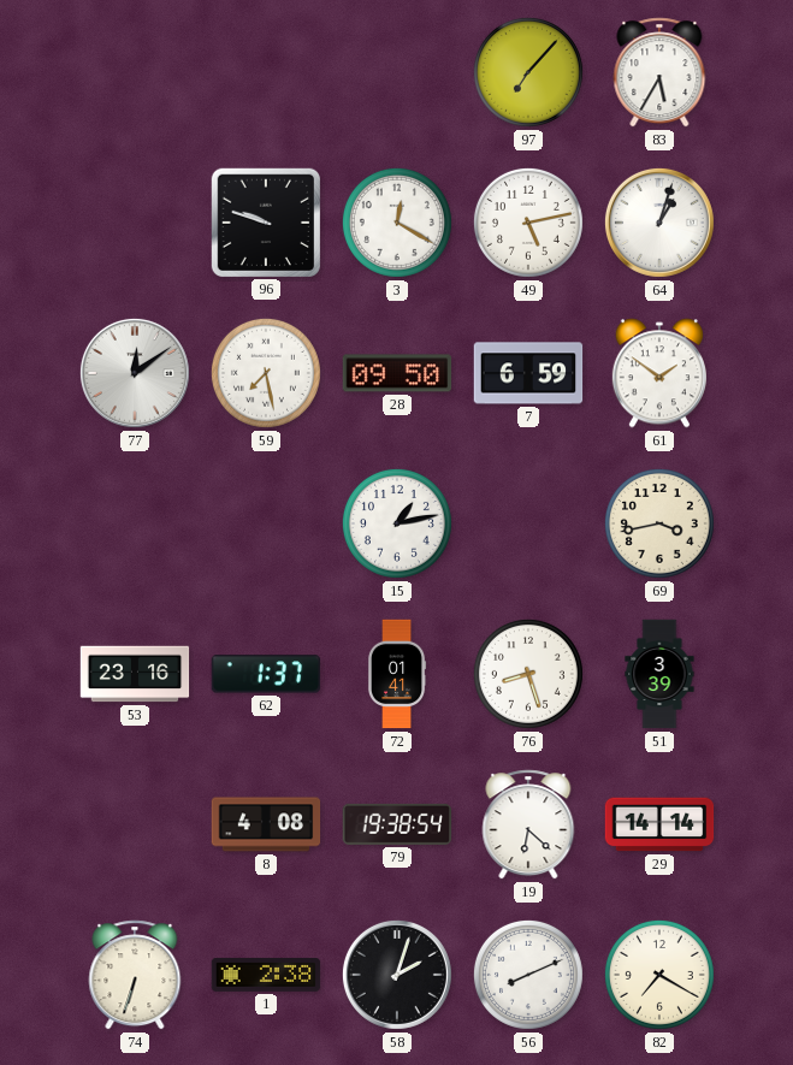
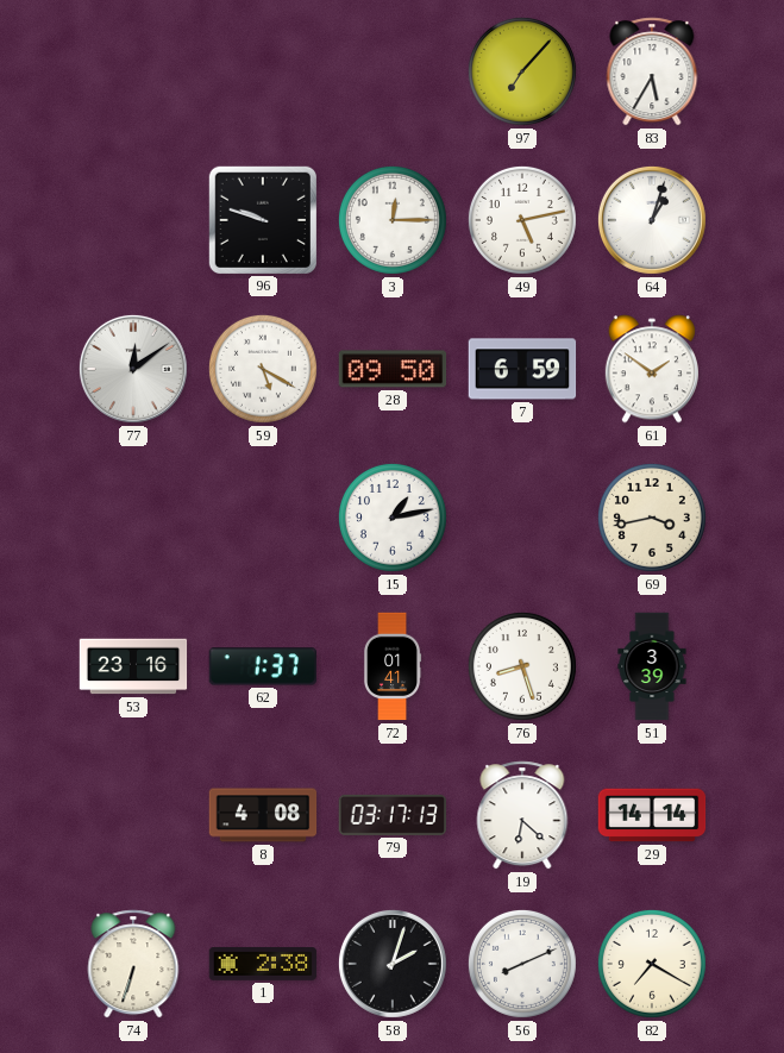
3: 12:20 -> 12:15 (393, 220)
59: 7:28 -> 5:20 (263, 369)
79: 19:38 -> 03:17 (393, 815)
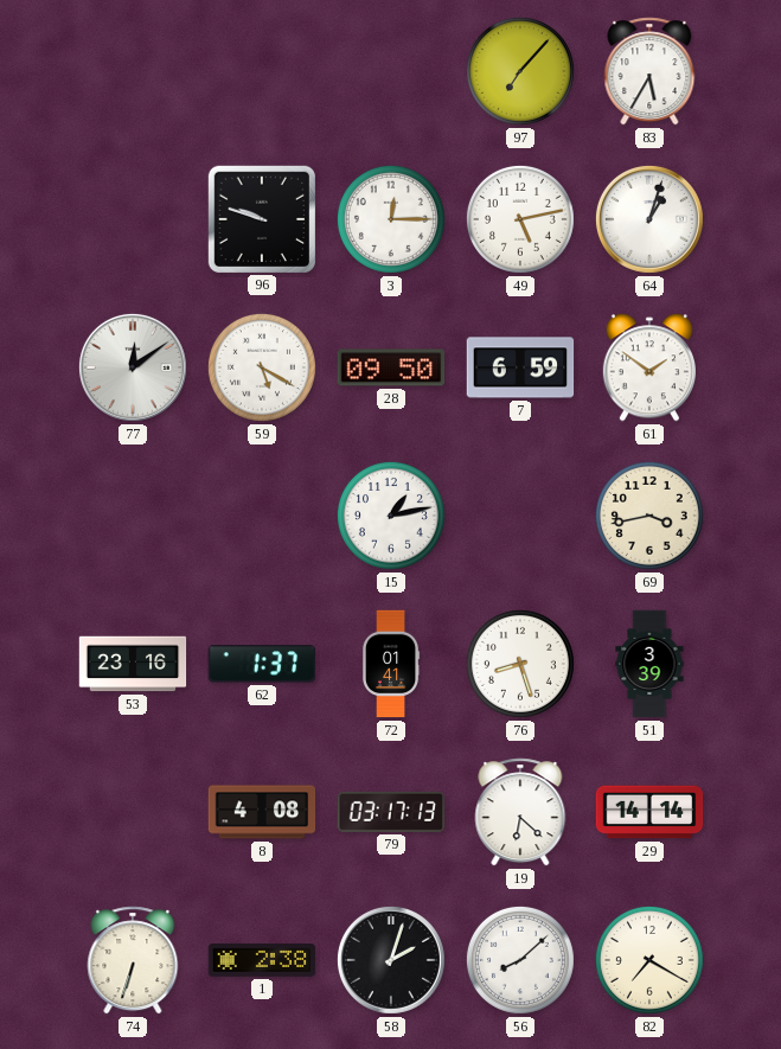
56: 8:11 -> 8:08 (520, 960)
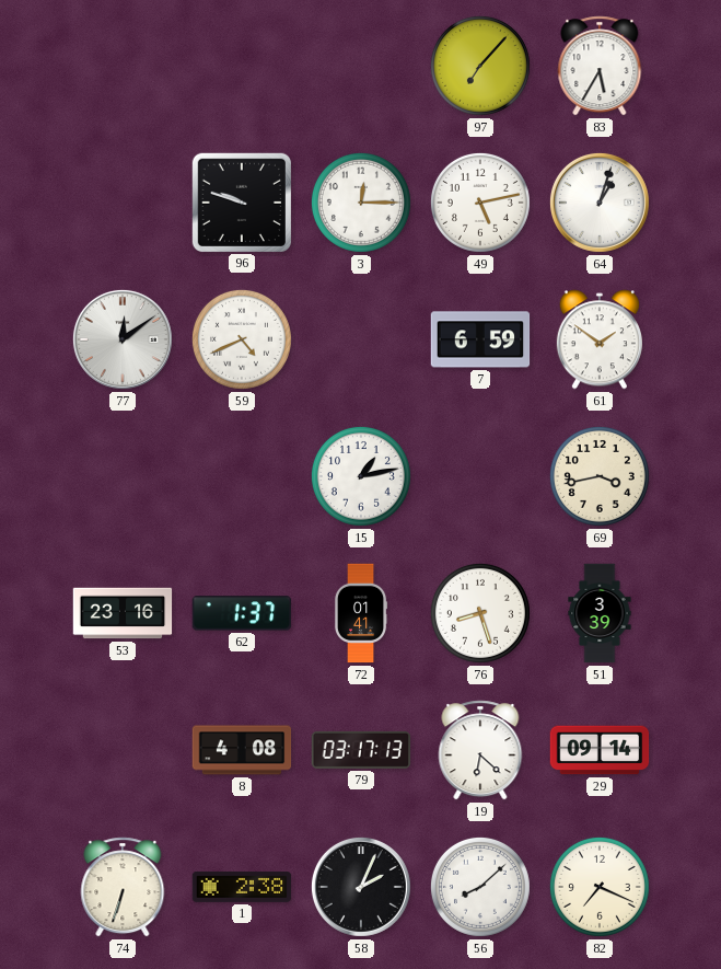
59: 5:20 -> 4:41 (242, 339)
28: 09:50 -> none (391, 367)
29: 14:14 -> 09:14 (600, 750)
58: 2:03 -> 2:04 (361, 887)
82: 7:20 -> 7:19 (600, 887)
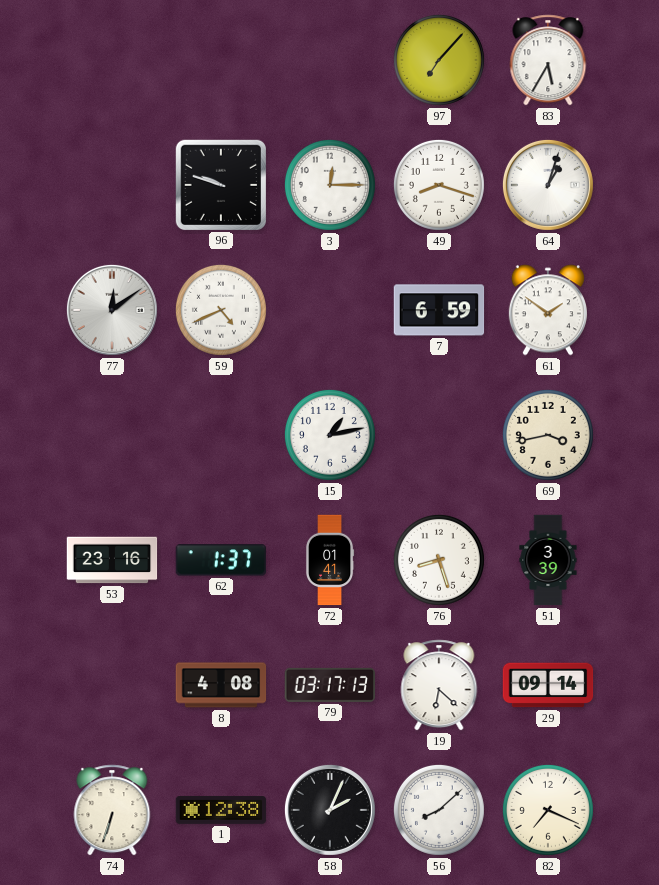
49: 5:13 -> 8:18 (439, 185)
1: 2:38 -> 12:38 (221, 810)
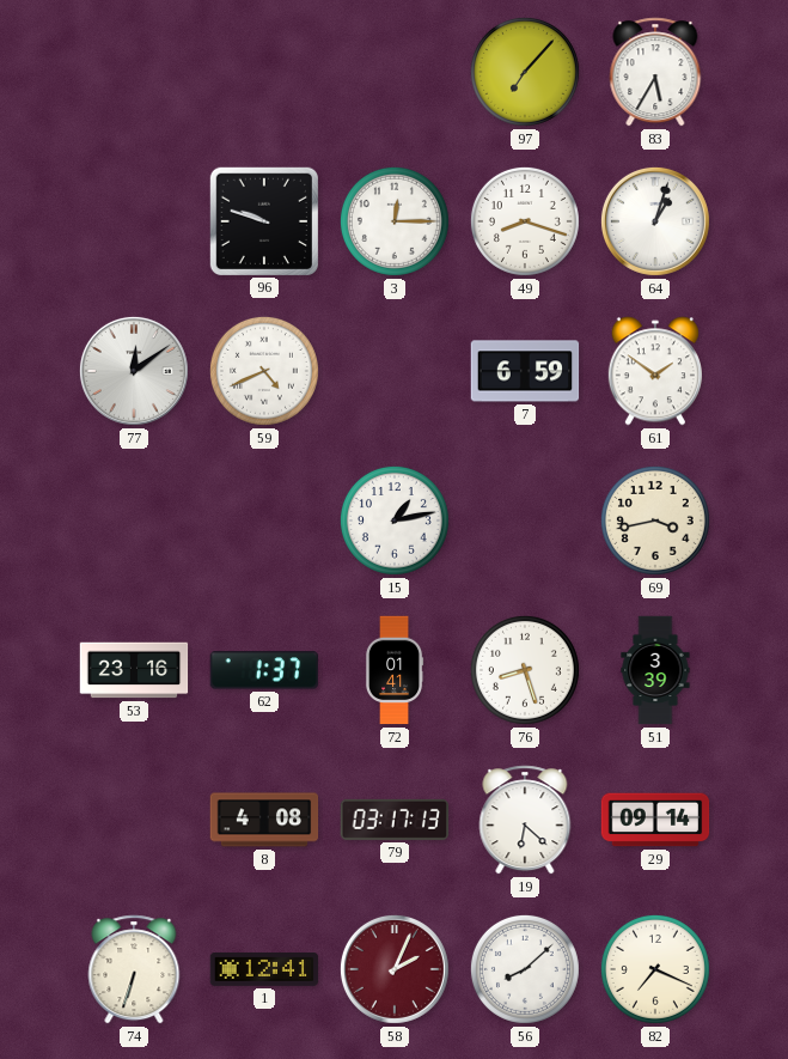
1: 12:38 -> 12:41 (264, 969)
58 dial: black -> burgundy (395, 969)
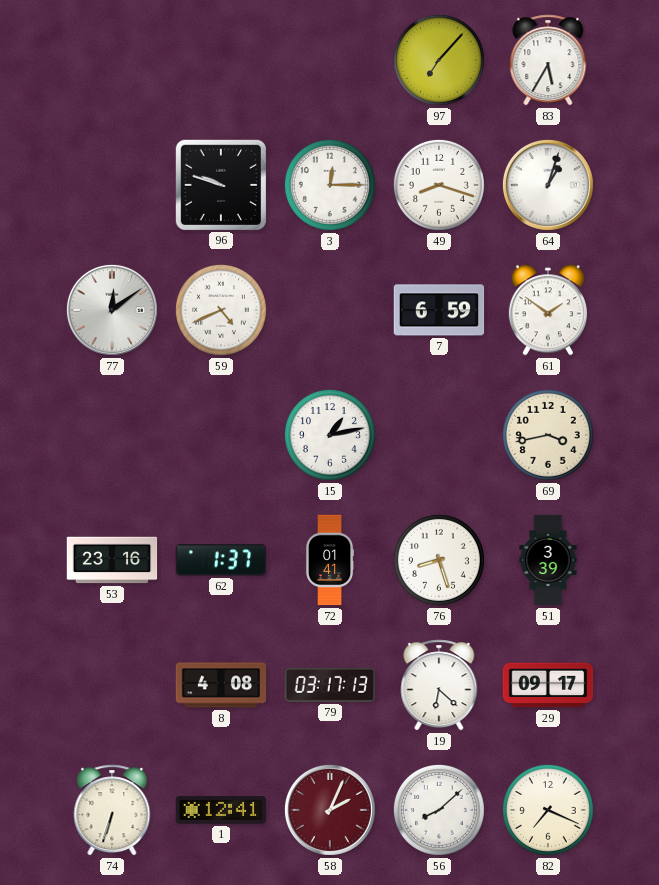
29: 09:14 -> 09:17 (548, 685)
